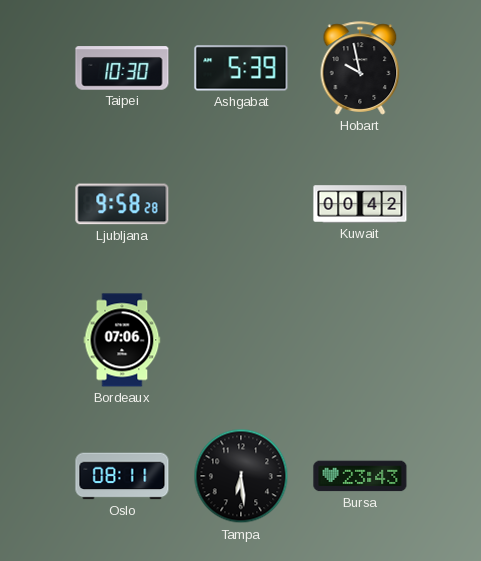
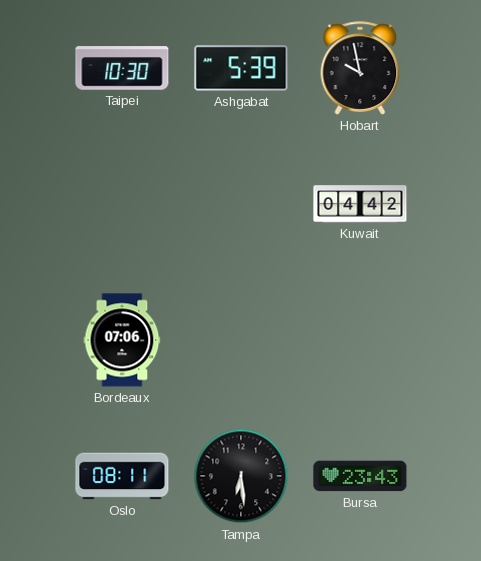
Ljubljana: 9:58 -> none (122, 204)
Kuwait: 00:42 -> 04:42 (360, 204)
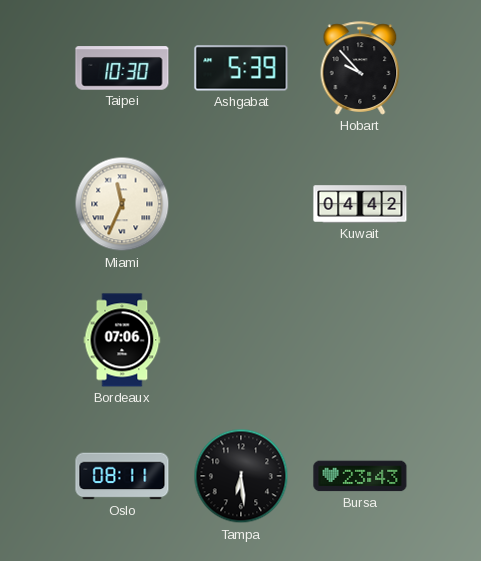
Hobart: 9:58 -> 9:53 (360, 68)
Miami: none -> 11:34 (122, 204)
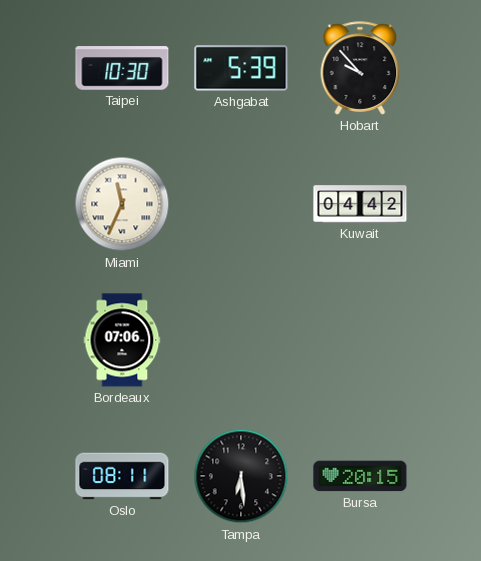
Bursa: 23:43 -> 20:15 (360, 476)
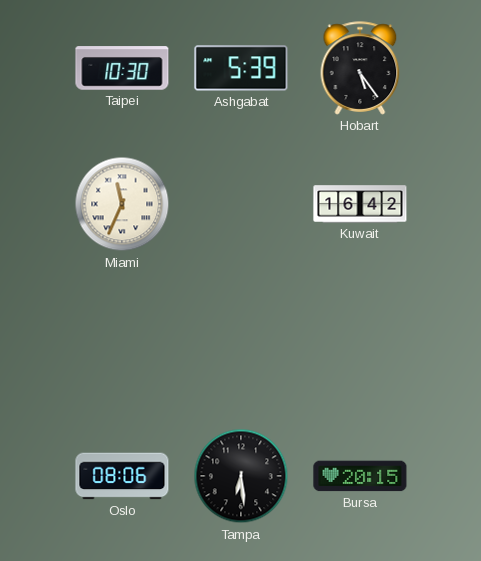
Hobart: 9:53 -> 5:24 (360, 68)
Kuwait: 04:42 -> 16:42 (360, 204)
Bordeaux: 07:06 -> none (122, 340)
Oslo: 08:11 -> 08:06 (122, 476)
